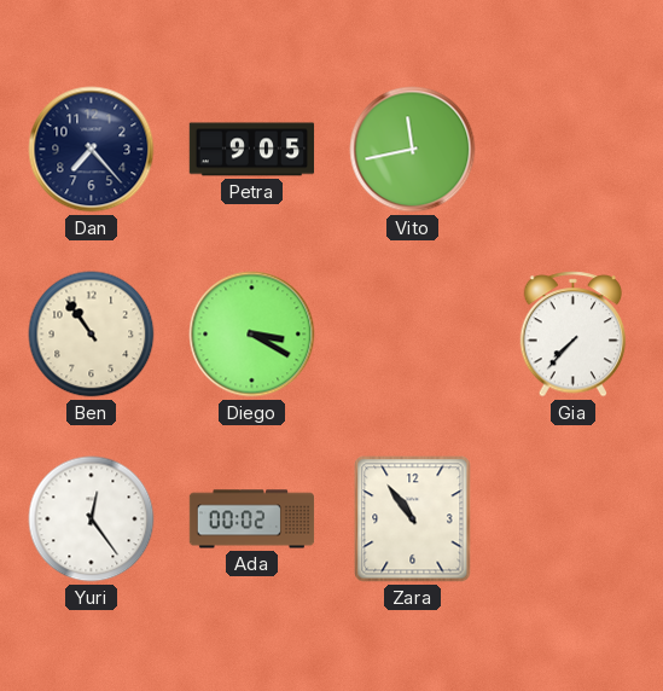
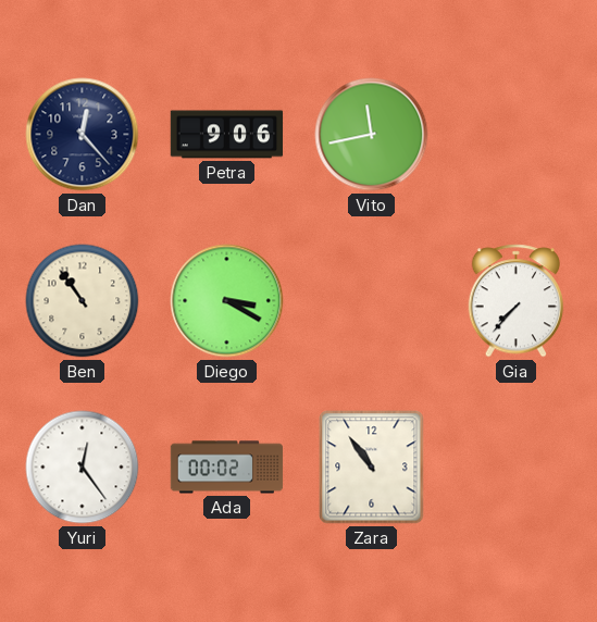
Dan: 7:23 -> 12:23 (83, 135)
Petra: 9:05 -> 9:06 (227, 135)
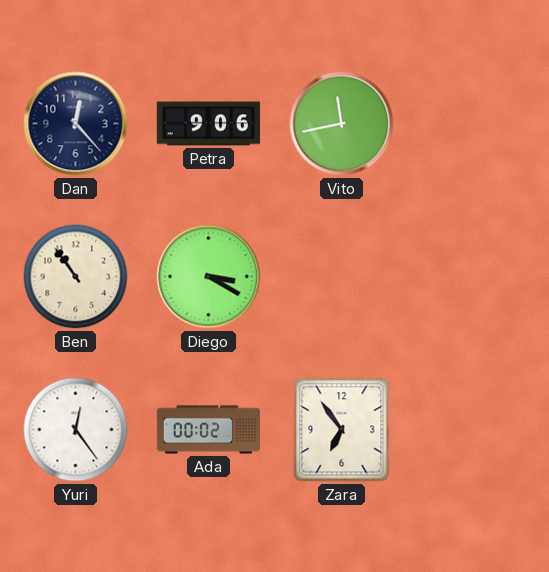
Gia: 7:37 -> none (517, 301)
Zara: 10:54 -> 6:54 (342, 430)
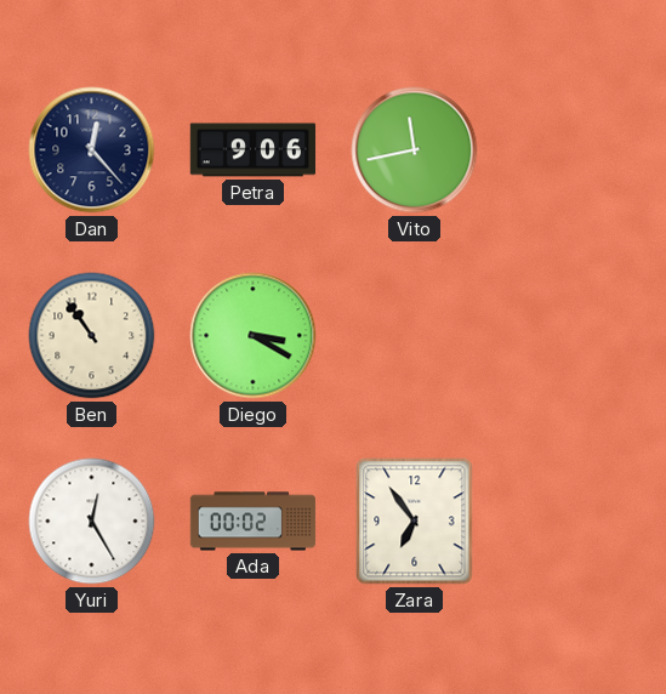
Yuri: 12:24 -> 12:25 (92, 522)
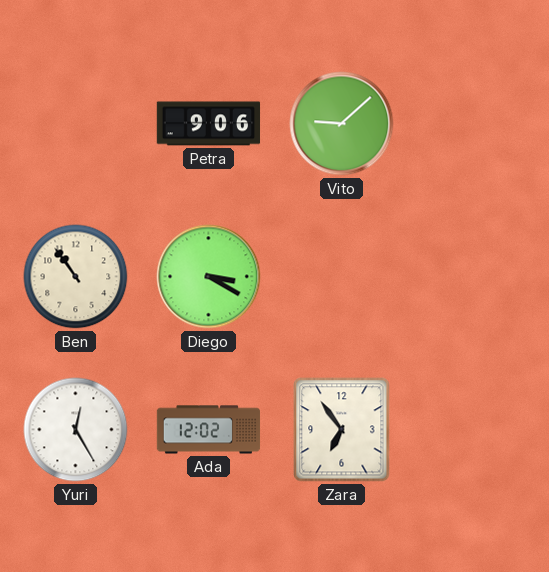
Dan: 12:23 -> none (92, 150)
Vito: 11:43 -> 9:08 (342, 124)
Ada: 00:02 -> 12:02 (209, 430)
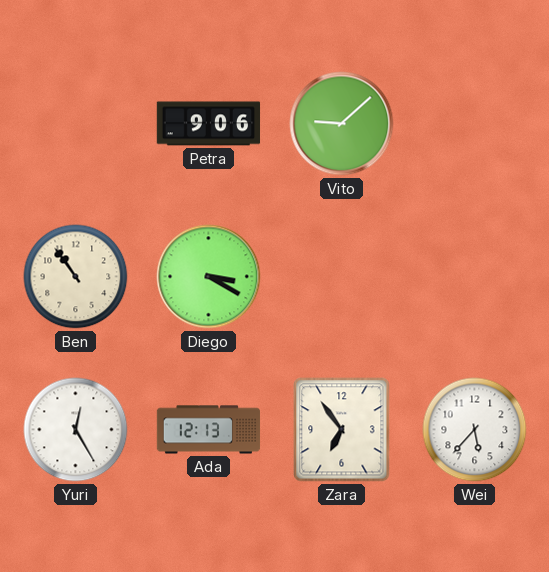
Ada: 12:02 -> 12:13 (209, 430)
Wei: none -> 5:37 (475, 430)
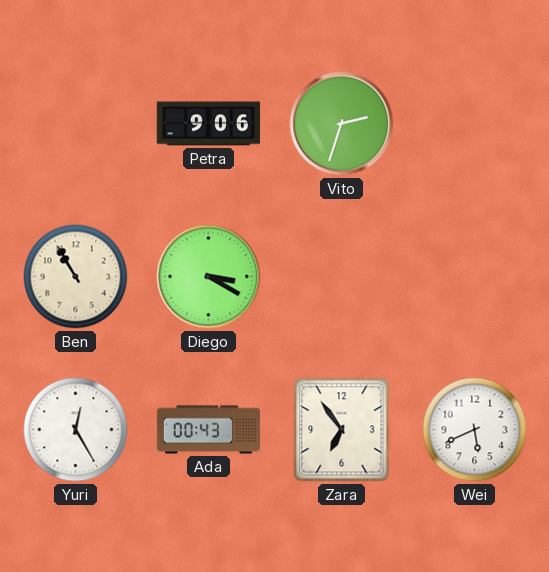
Vito: 9:08 -> 2:33 (342, 124)
Ben: 10:54 -> 10:55 (76, 277)
Ada: 12:13 -> 00:43 (209, 430)
Wei: 5:37 -> 5:41 (475, 430)
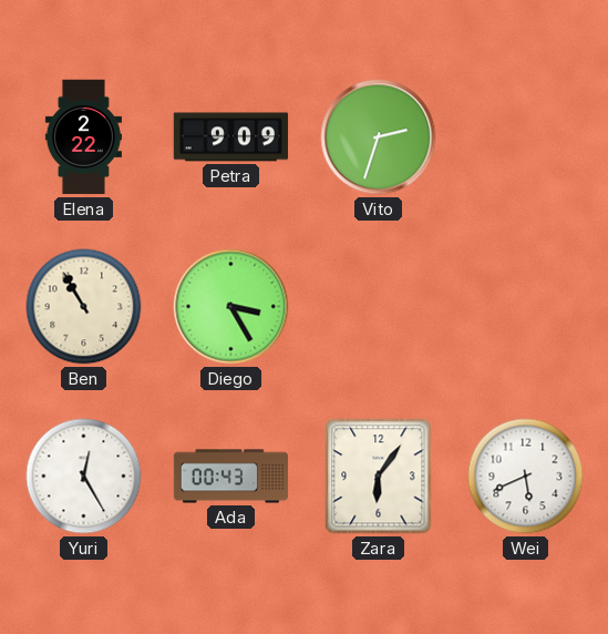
Elena: none -> 2:22 (83, 137)
Petra: 9:06 -> 9:09 (231, 137)
Diego: 3:20 -> 3:25 (231, 307)
Zara: 6:54 -> 6:06 (379, 477)
